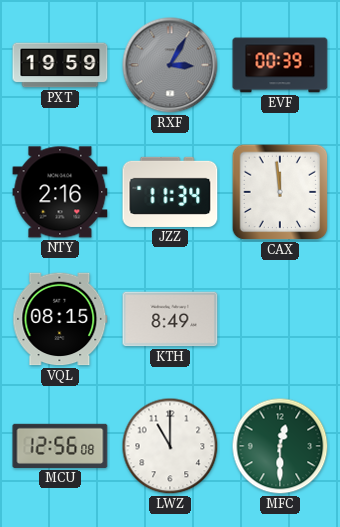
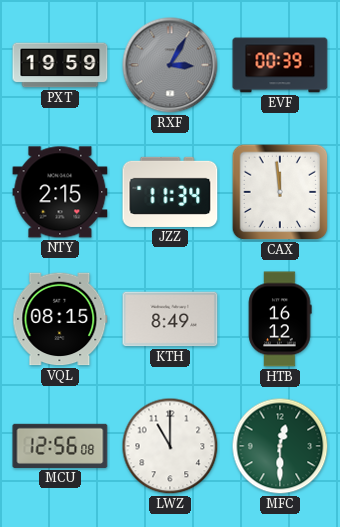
NTY: 2:16 -> 2:15 (60, 192)
HTB: none -> 16:12 (280, 319)
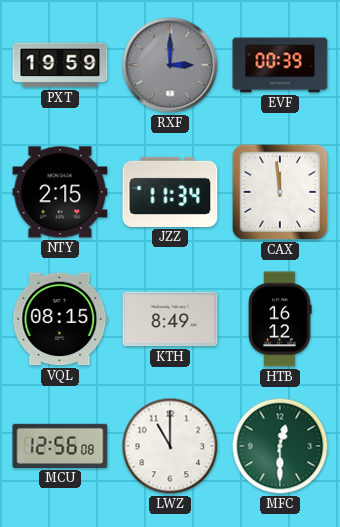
RXF: 3:05 -> 3:00 (170, 65)
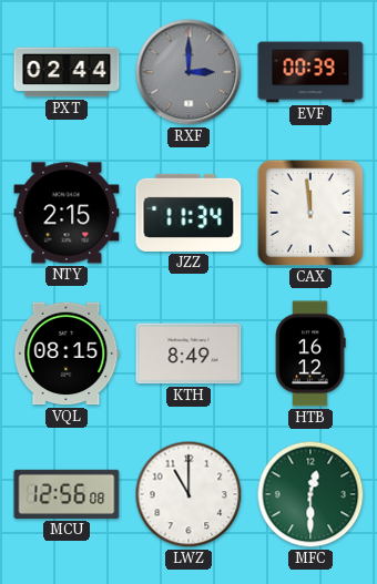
PXT: 19:59 -> 02:44 (67, 72)
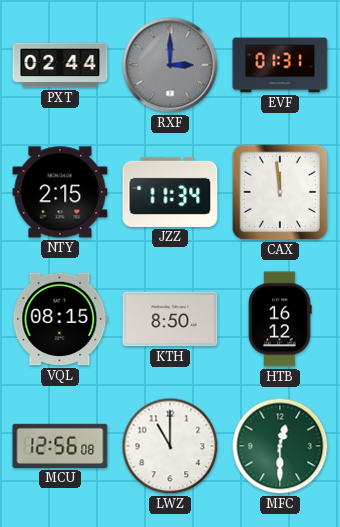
EVF: 00:39 -> 01:31 (280, 65)
KTH: 8:49 -> 8:50 (170, 319)
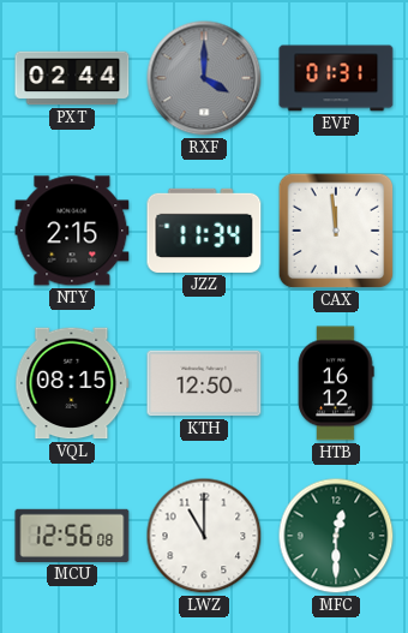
RXF: 3:00 -> 4:00 (204, 78)
KTH: 8:50 -> 12:50 (204, 383)
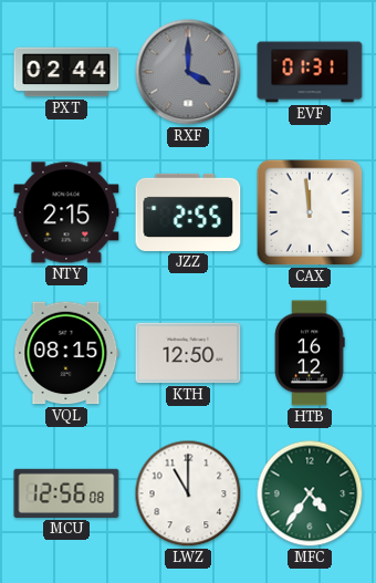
JZZ: 11:34 -> 2:55 (188, 212)
MFC: 12:30 -> 4:36 (310, 493)
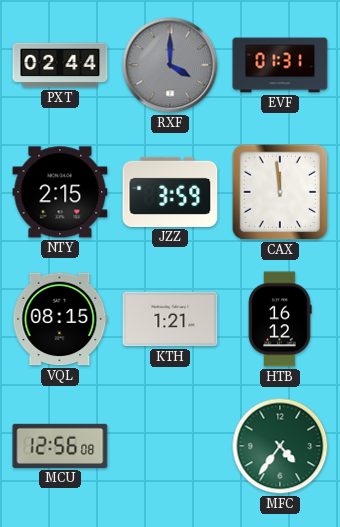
JZZ: 2:55 -> 3:59 (170, 192)
KTH: 12:50 -> 1:21 (170, 319)
LWZ: 11:00 -> none (188, 493)
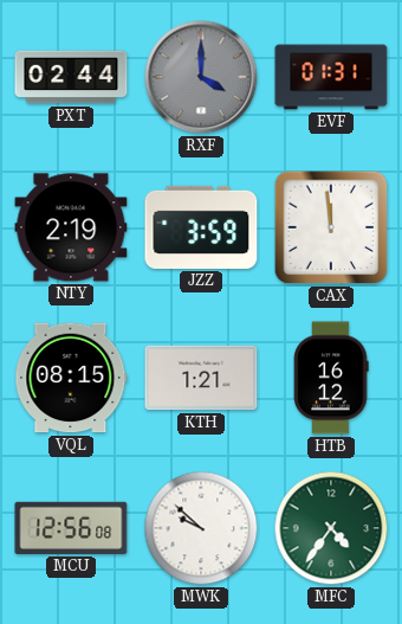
NTY: 2:15 -> 2:19 (71, 227)
MWK: none -> 9:52 (201, 528)
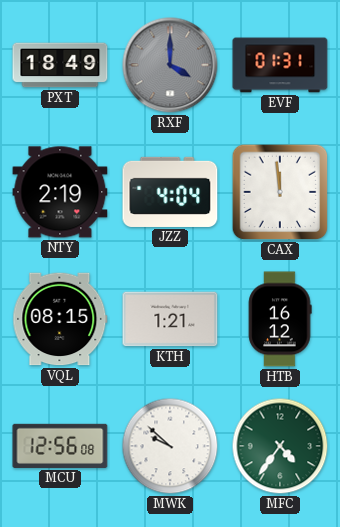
PXT: 02:44 -> 18:49 (60, 65)
JZZ: 3:59 -> 4:04 (170, 192)
